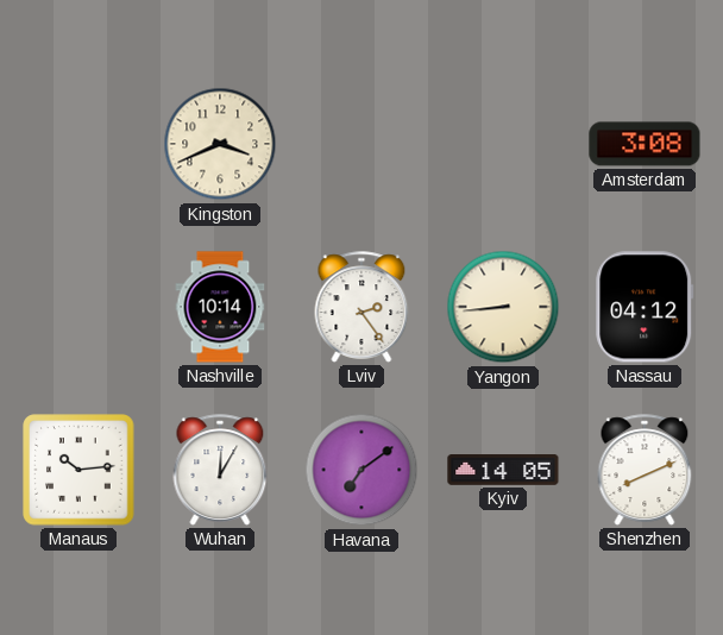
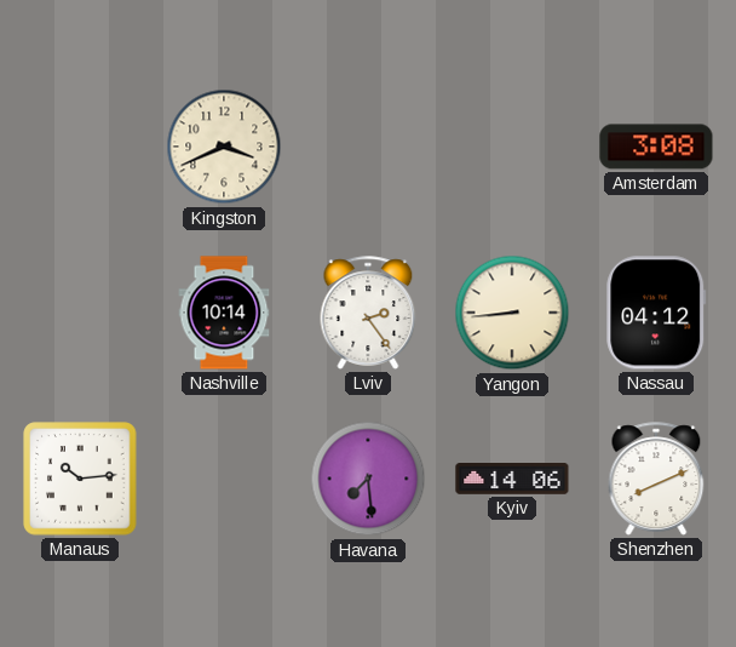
Wuhan: 12:05 -> none (220, 470)
Havana: 7:09 -> 7:29 (368, 479)
Kyiv: 14:05 -> 14:06 (512, 480)
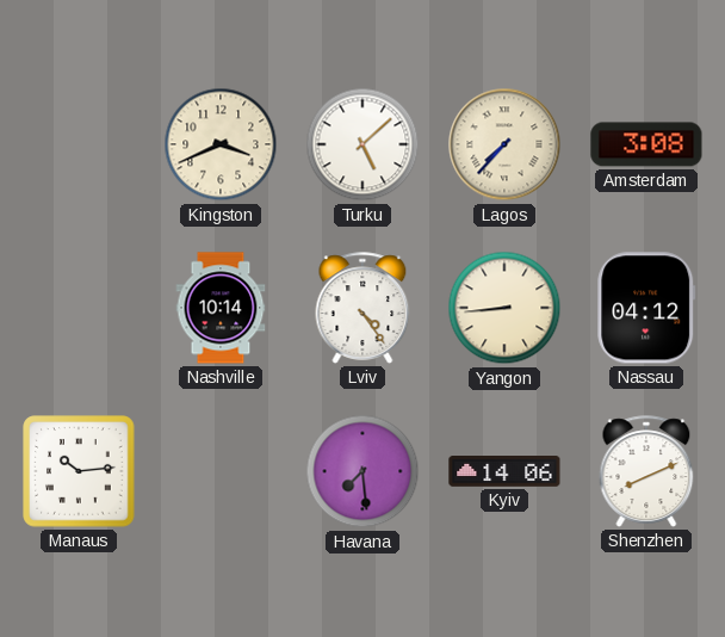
Turku: none -> 5:08 (362, 144)
Lagos: none -> 7:37 (504, 144)
Lviv: 2:24 -> 4:24 (362, 308)
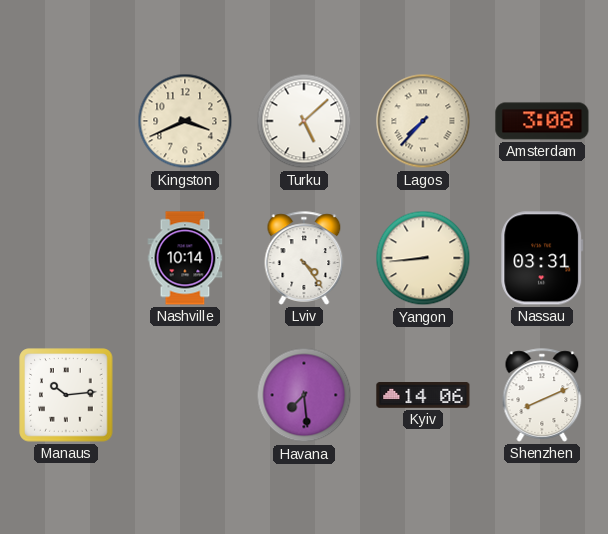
Nassau: 04:12 -> 03:31 (542, 258)
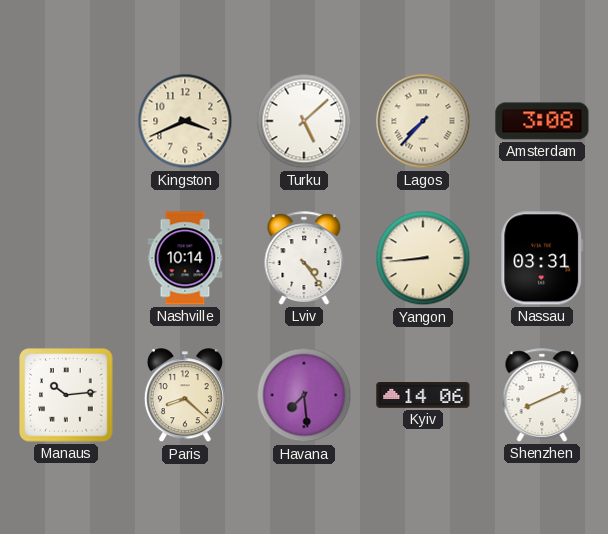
Paris: none -> 8:22 (185, 396)
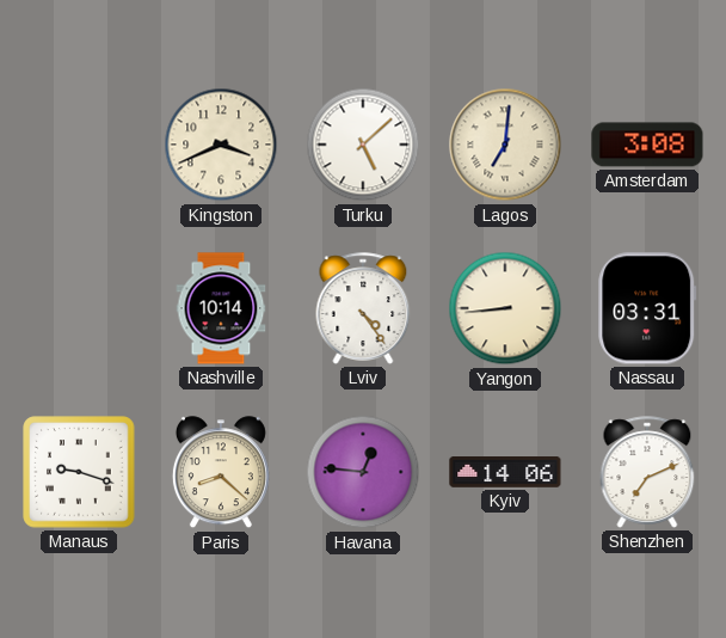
Lagos: 7:37 -> 7:01 (505, 145)
Manaus: 10:14 -> 9:18 (79, 472)
Havana: 7:29 -> 12:46 (363, 472)
Shenzhen: 8:11 -> 7:11 (647, 472)
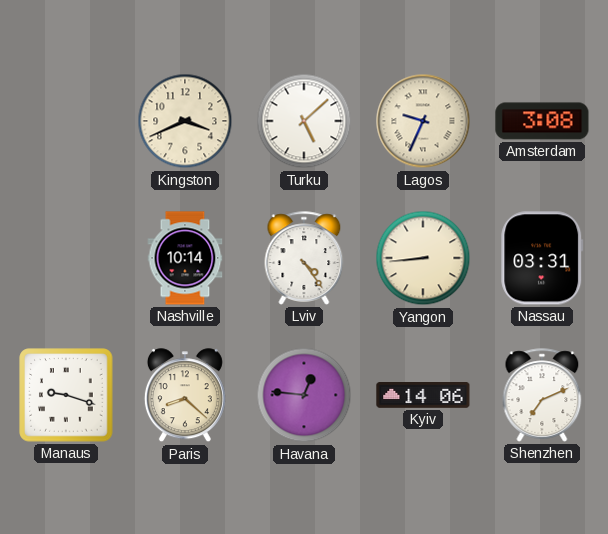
Lagos: 7:01 -> 9:34 (423, 121)
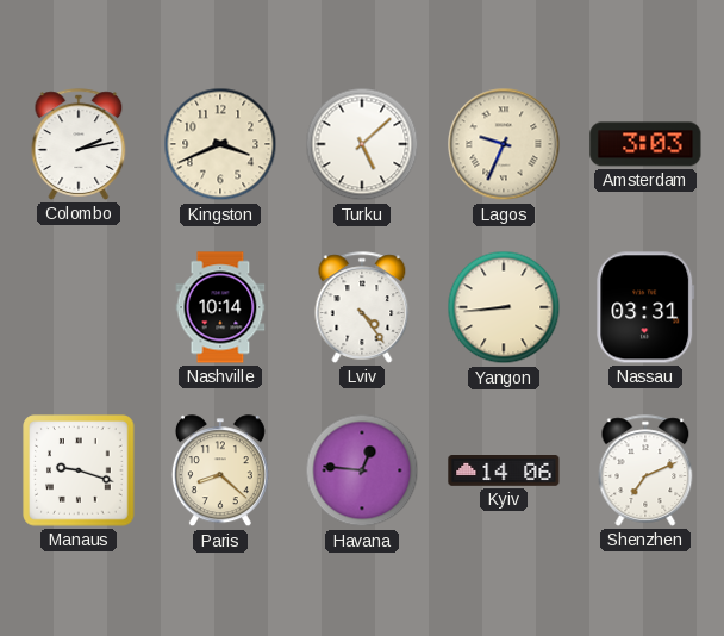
Colombo: none -> 2:13 (79, 144)
Amsterdam: 3:08 -> 3:03 (645, 144)
